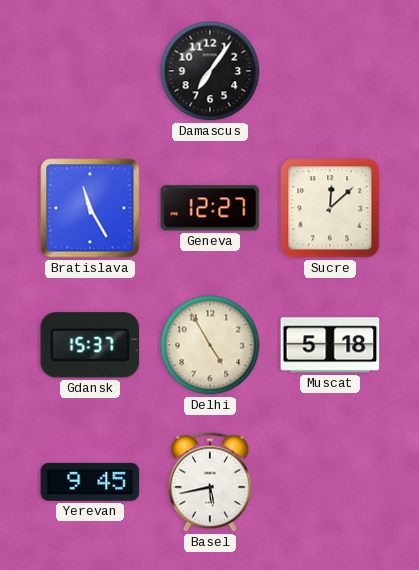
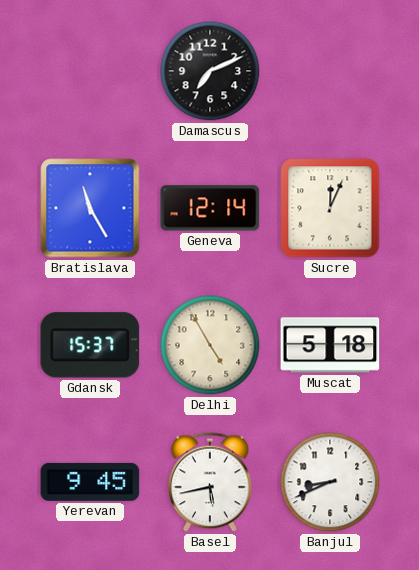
Damascus: 7:06 -> 7:11 (210, 71)
Geneva: 12:27 -> 12:14 (210, 208)
Sucre: 12:08 -> 12:04 (330, 208)
Banjul: none -> 8:41 (330, 482)
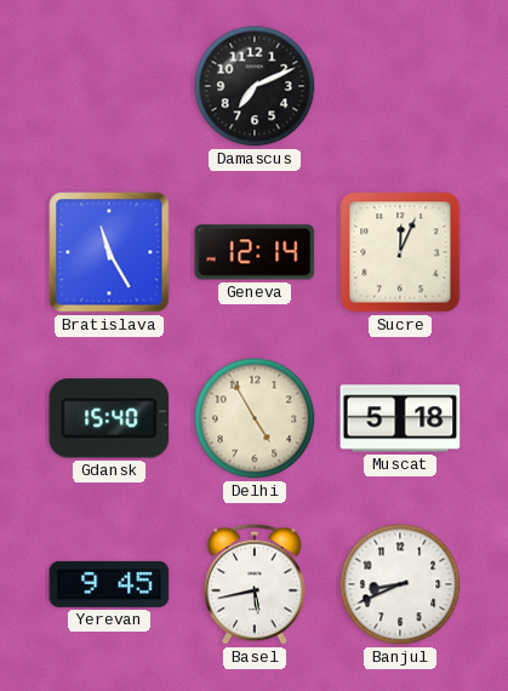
Gdansk: 15:37 -> 15:40 (109, 418)
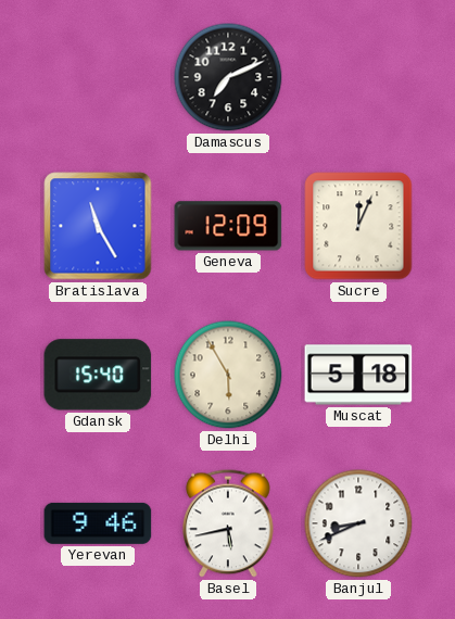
Geneva: 12:14 -> 12:09 (228, 226)
Delhi: 4:55 -> 5:55 (228, 375)
Yerevan: 9:45 -> 9:46 (98, 523)
